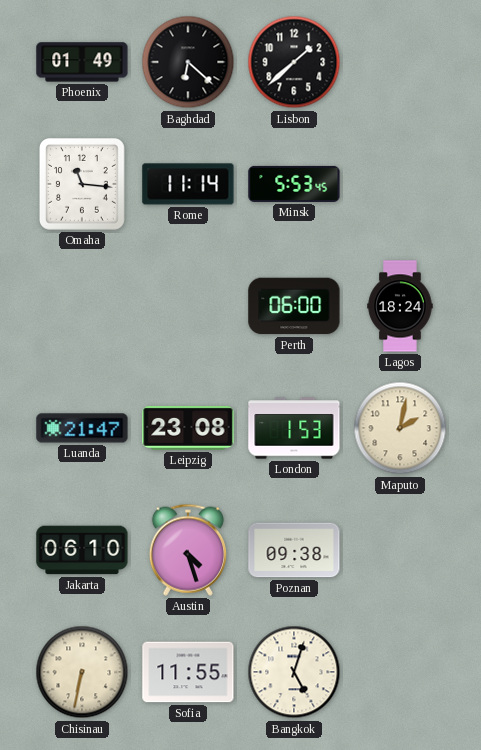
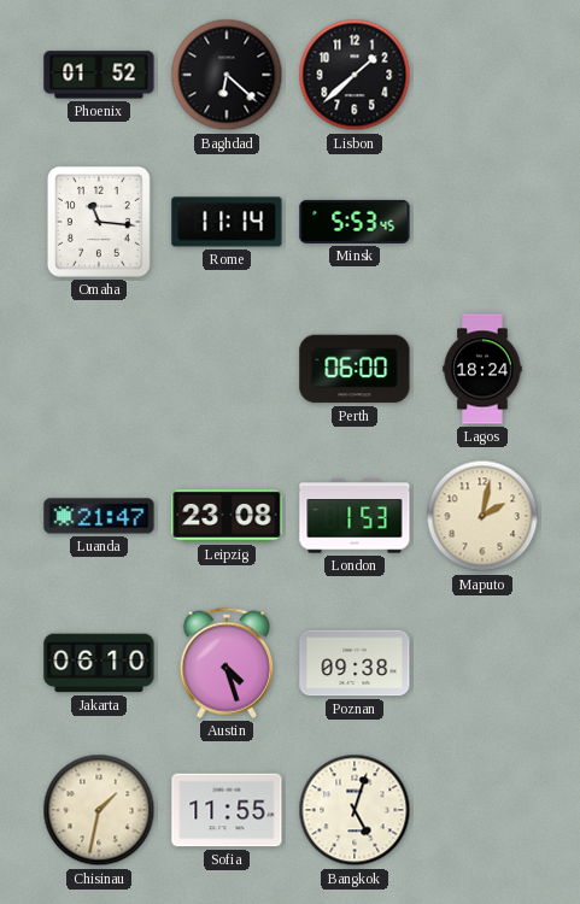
Phoenix: 01:49 -> 01:52 (99, 75)
Chisinau: 6:32 -> 1:32 (99, 810)
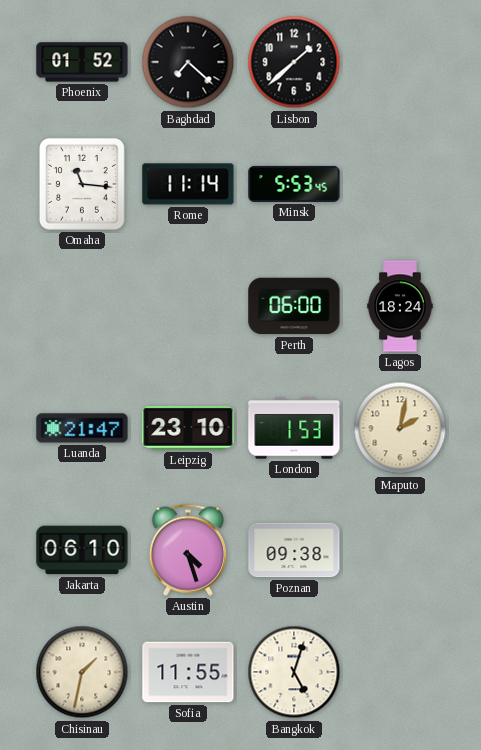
Baghdad: 6:22 -> 7:22 (188, 62)
Leipzig: 23:08 -> 23:10 (188, 428)
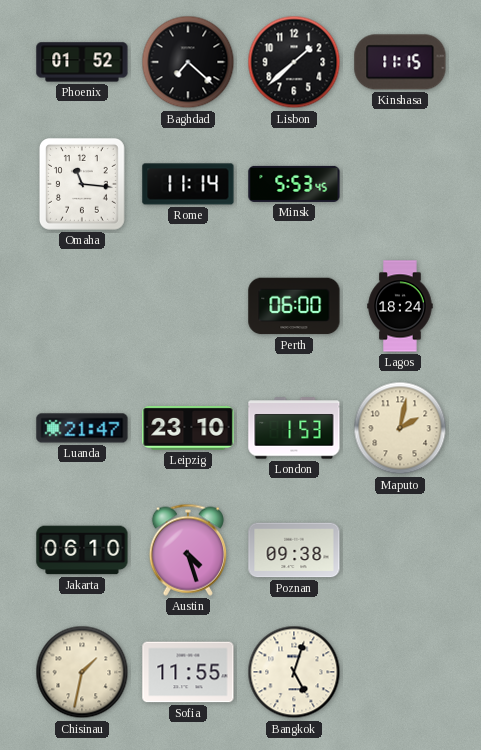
Kinshasa: none -> 11:15 (400, 62)
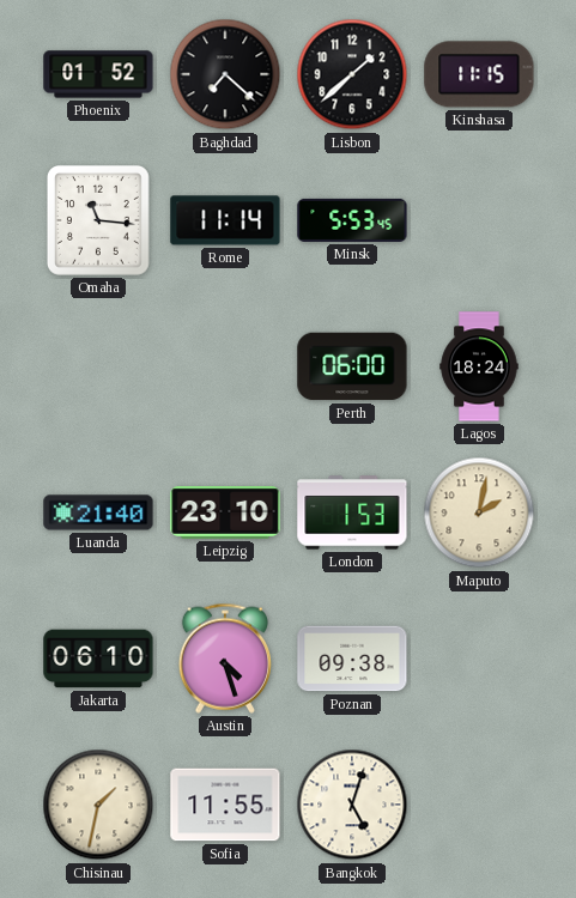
Luanda: 21:47 -> 21:40 (98, 512)
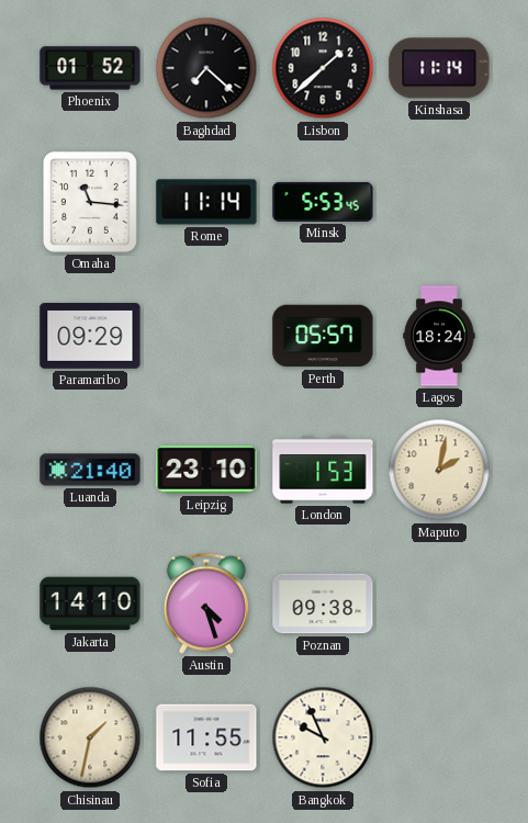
Kinshasa: 11:15 -> 11:14 (439, 68)
Paramaribo: none -> 09:29 (90, 336)
Perth: 06:00 -> 05:57 (323, 336)
Jakarta: 06:10 -> 14:10 (90, 604)
Bangkok: 5:03 -> 9:56 (323, 737)
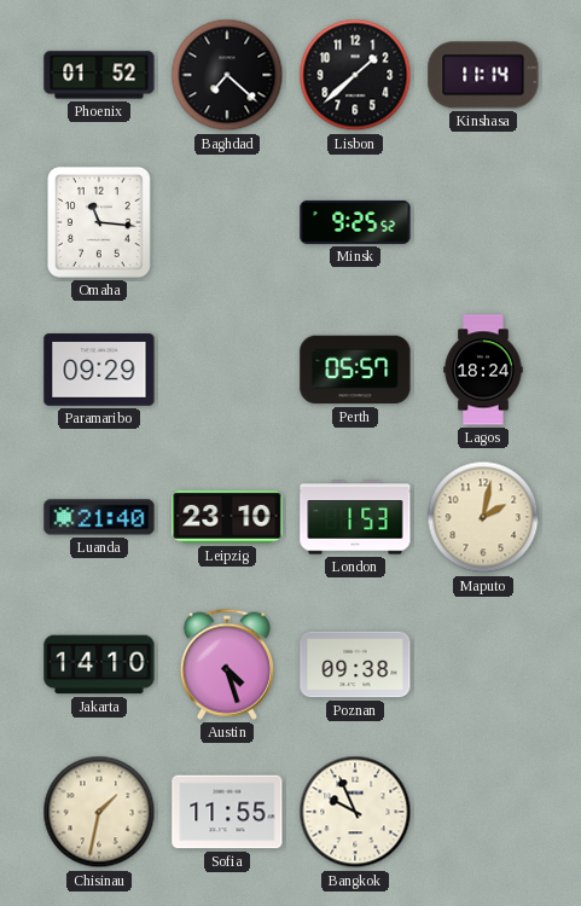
Rome: 11:14 -> none (206, 202)
Minsk: 5:53 -> 9:25 (355, 222)
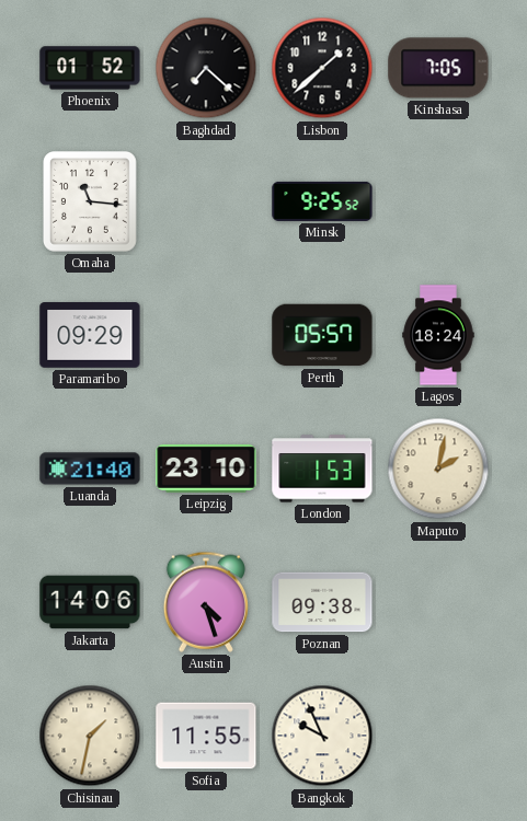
Kinshasa: 11:14 -> 7:05 (438, 68)
Jakarta: 14:10 -> 14:06 (90, 602)
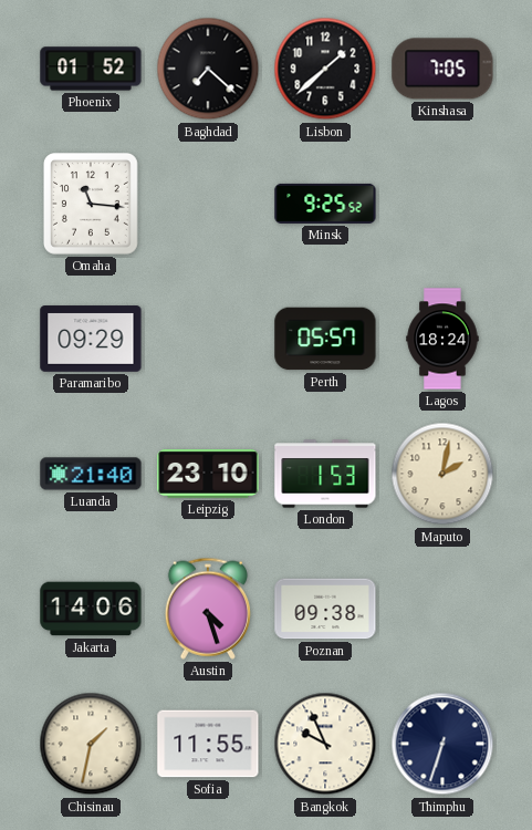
Thimphu: none -> 6:33 (442, 744)
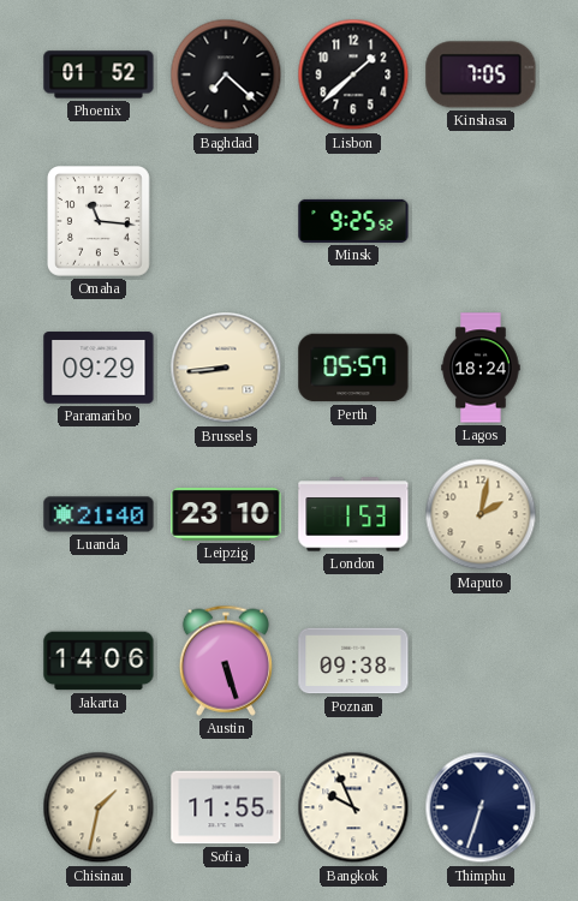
Brussels: none -> 8:44 (226, 368)
Austin: 4:27 -> 5:27 (226, 661)
